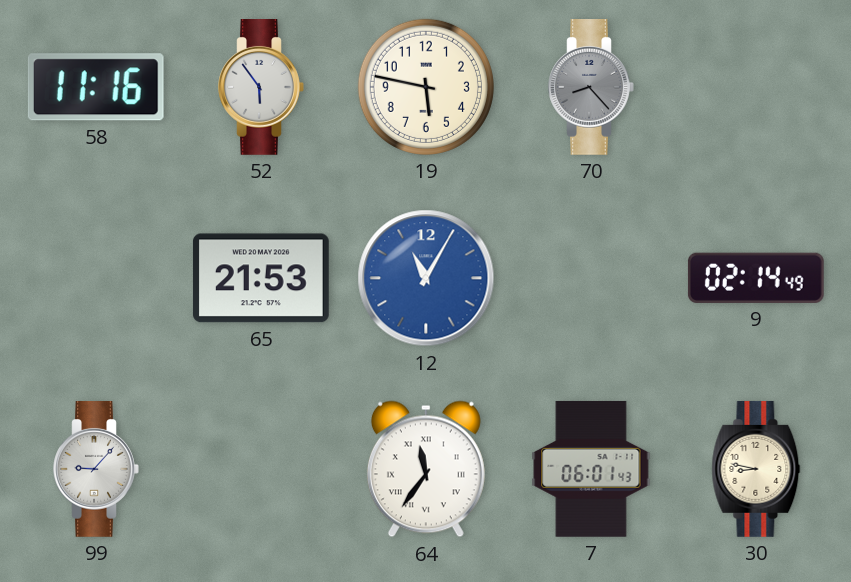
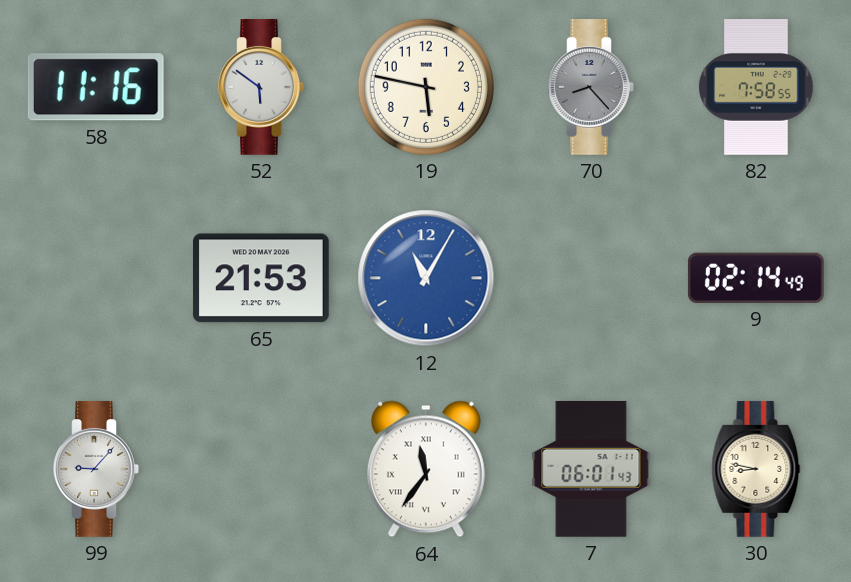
52: 5:54 -> 5:51 (261, 88)
82: none -> 7:58 (756, 88)
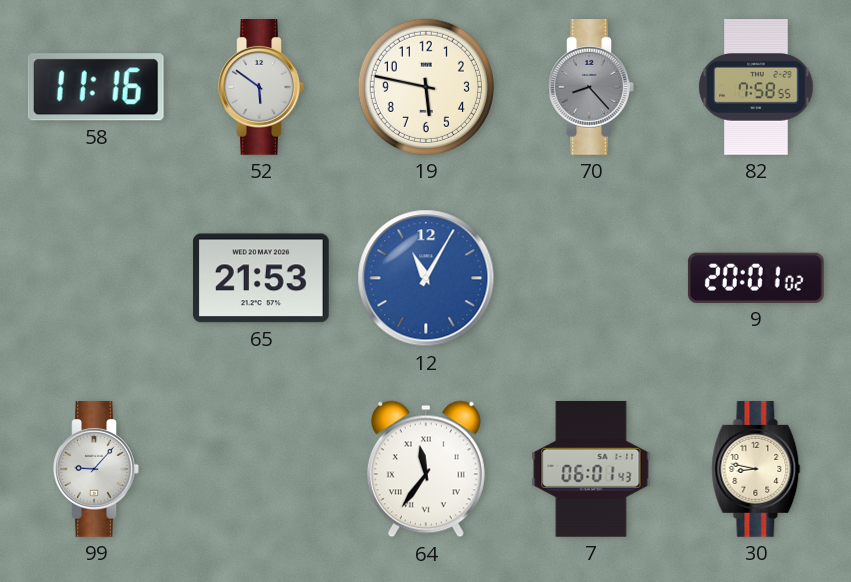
9: 02:14 -> 20:01 (756, 278)
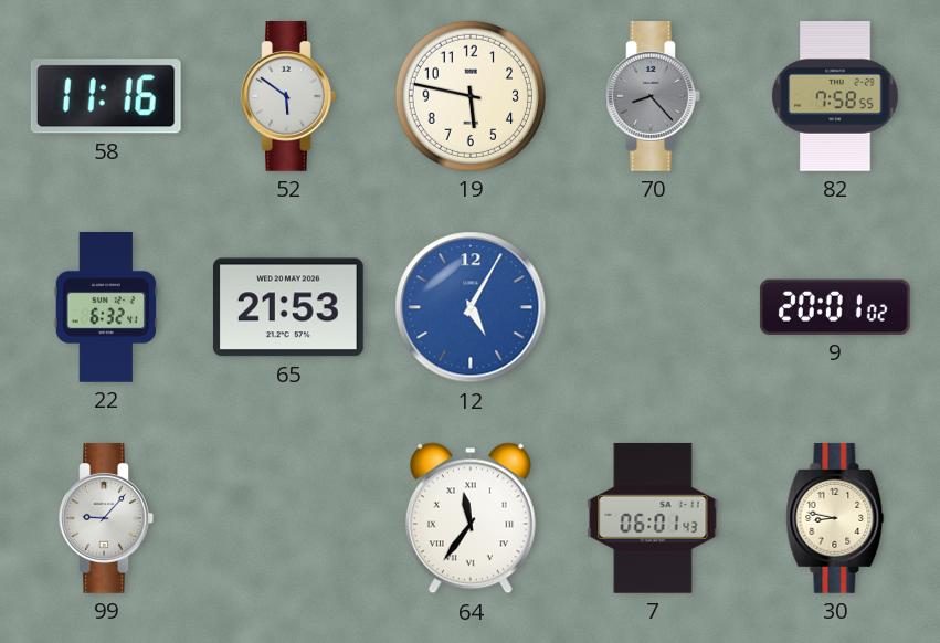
22: none -> 6:32 (106, 308)
12: 11:05 -> 5:05 (471, 307)
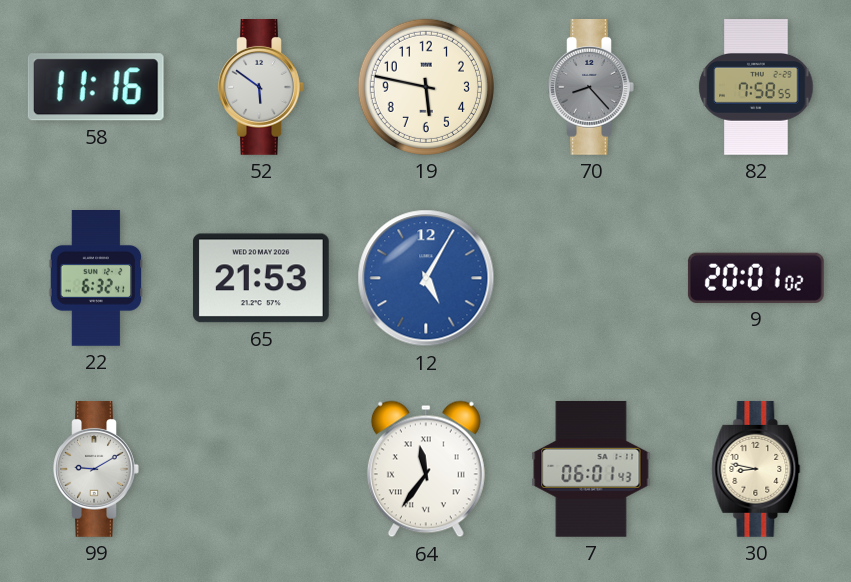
99: 9:07 -> 9:10 (96, 470)
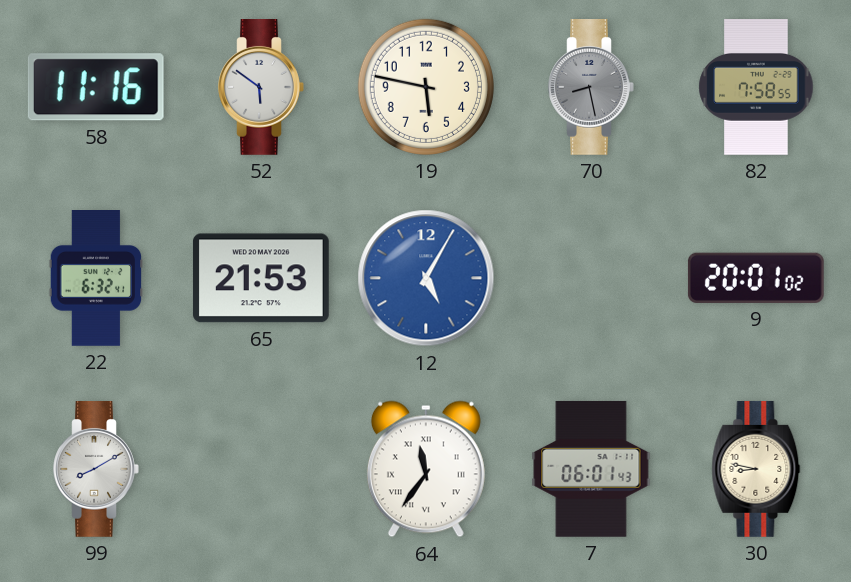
70: 8:23 -> 8:28 (591, 88)
99: 9:10 -> 8:10 (96, 470)
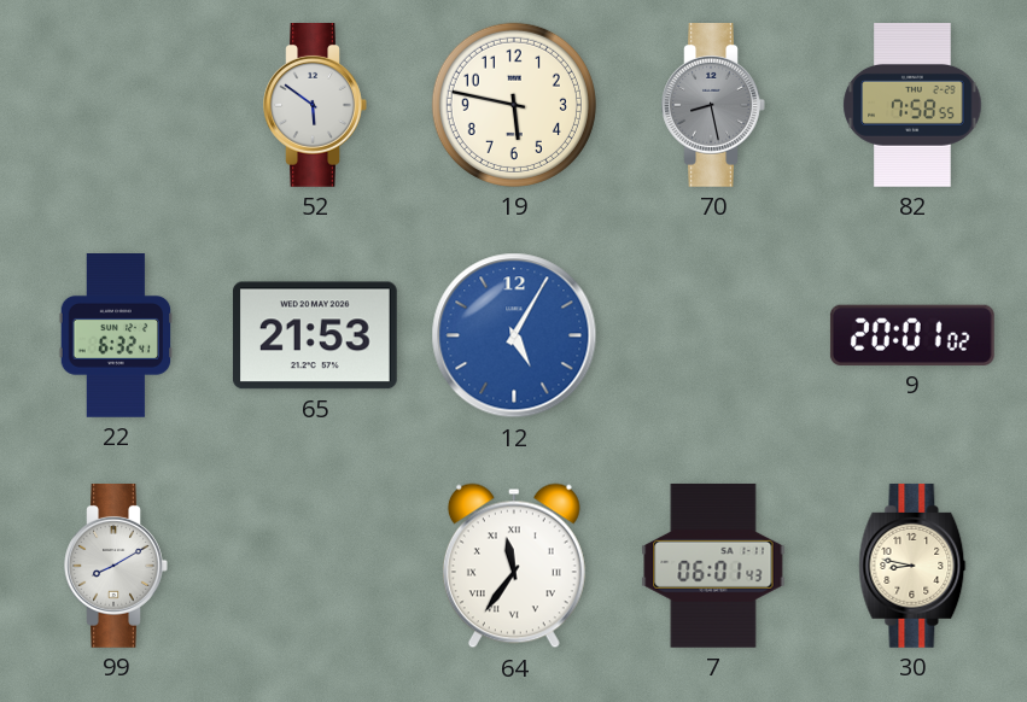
58: 11:16 -> none (96, 87)
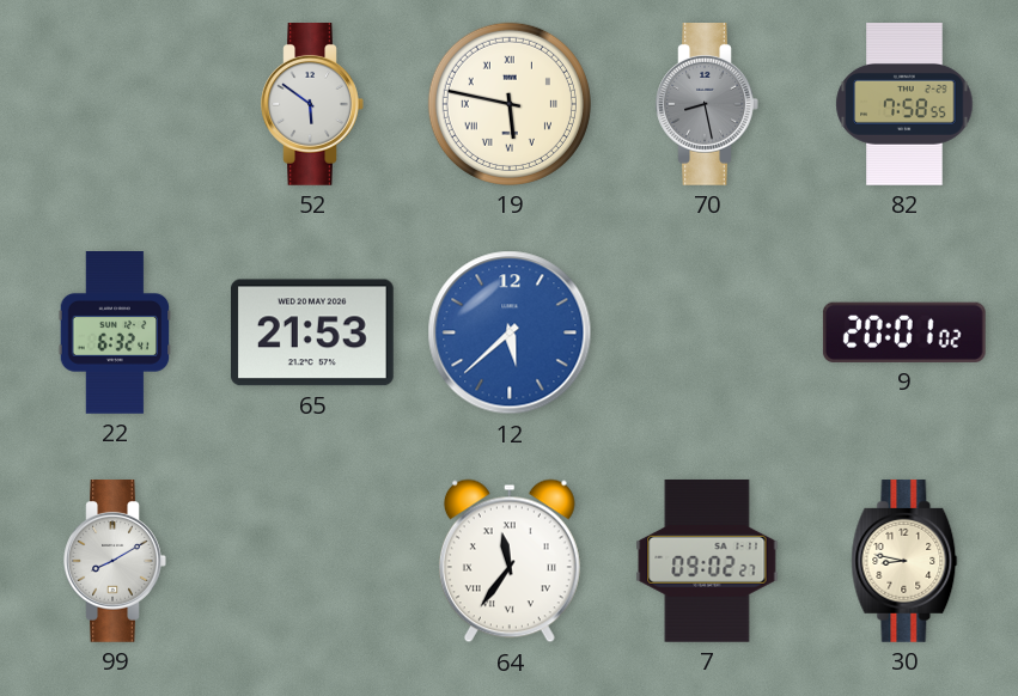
19 numerals: Arabic -> Roman (510, 104)
12: 5:05 -> 5:38 (510, 332)
7: 06:01 -> 09:02 (707, 561)
